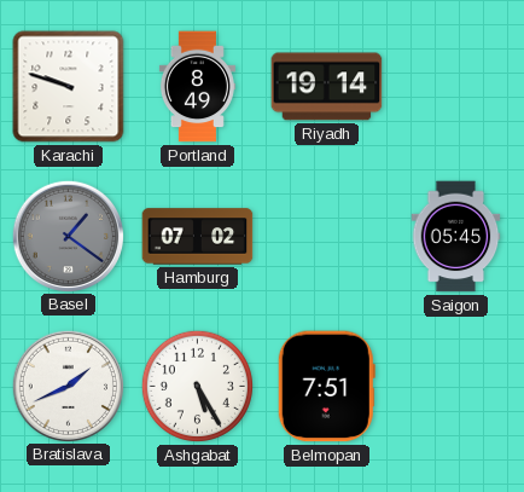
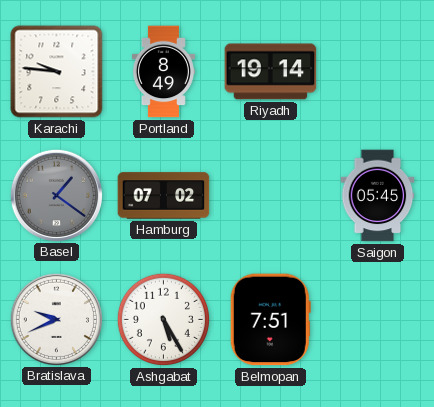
Karachi: 9:48 -> 9:46 (57, 72)
Bratislava: 1:41 -> 9:41 (56, 319)
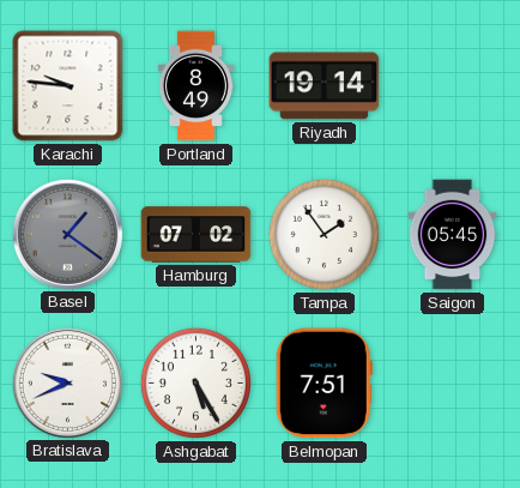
Tampa: none -> 1:54 (324, 234)
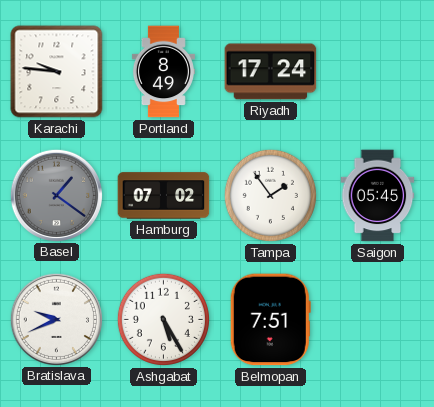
Riyadh: 19:14 -> 17:24 (271, 72)
